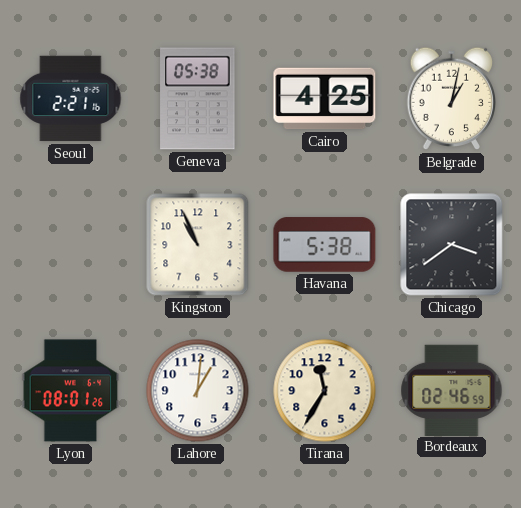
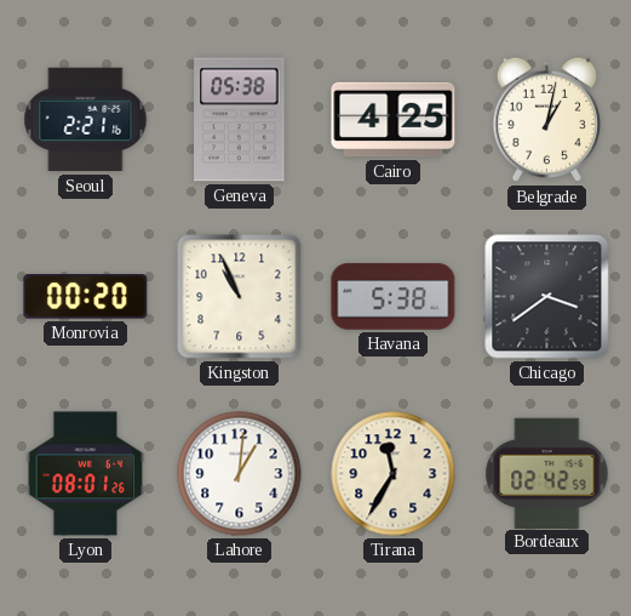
Monrovia: none -> 00:20 (86, 297)
Bordeaux: 02:46 -> 02:42 (547, 473)
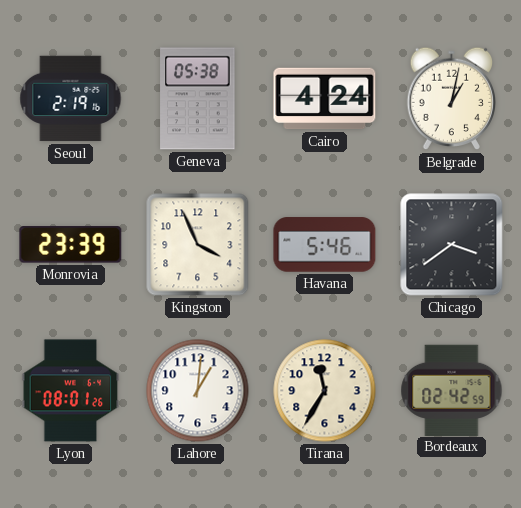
Seoul: 2:21 -> 2:19 (71, 99)
Cairo: 4:25 -> 4:24 (325, 99)
Monrovia: 00:20 -> 23:39 (71, 245)
Kingston: 10:56 -> 3:56 (198, 245)
Havana: 5:38 -> 5:46 (325, 245)
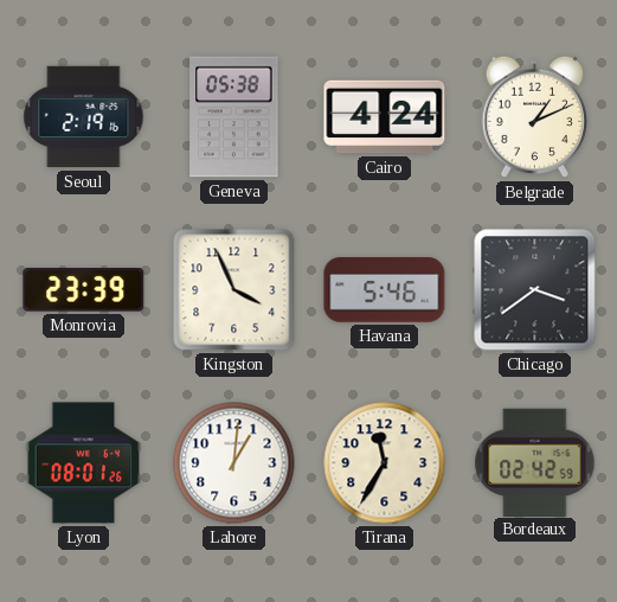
Belgrade: 1:02 -> 1:11 (535, 117)
